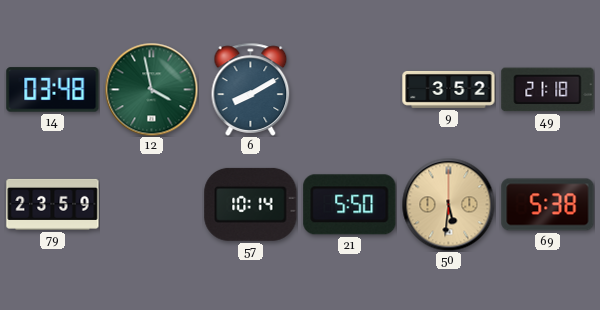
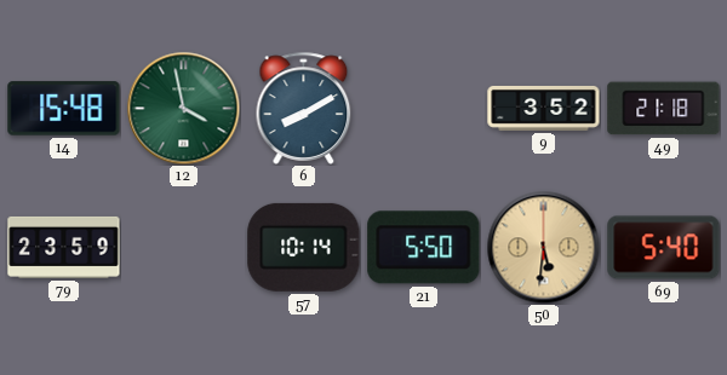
14: 03:48 -> 15:48 (64, 109)
69: 5:38 -> 5:40 (664, 248)
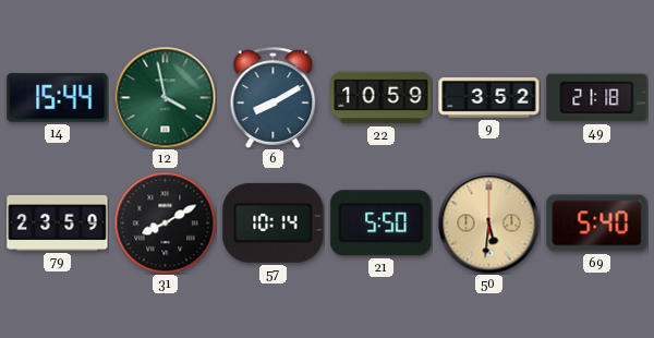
14: 15:48 -> 15:44 (58, 98)
22: none -> 10:59 (381, 98)
31: none -> 8:10 (165, 222)
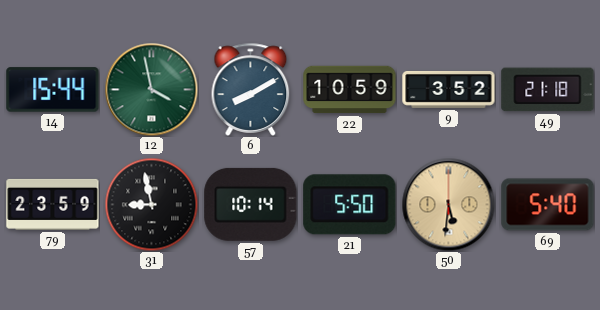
31: 8:10 -> 8:58 (151, 204)
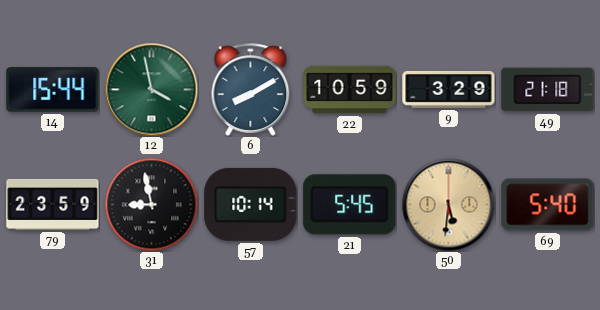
9: 3:52 -> 3:29 (449, 89)
21: 5:50 -> 5:45 (350, 205)
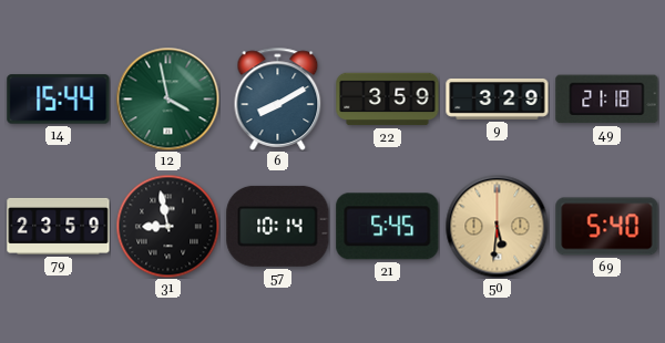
22: 10:59 -> 3:59 (388, 100)
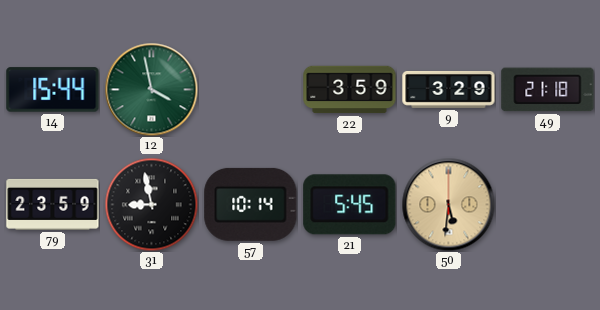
6: 8:10 -> none (278, 98)
69: 5:40 -> none (607, 227)
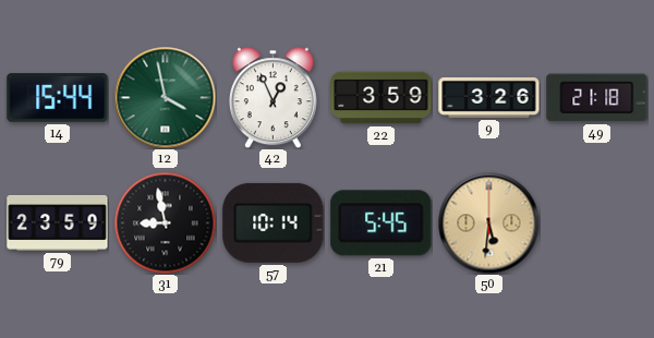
42: none -> 12:56 (272, 97)
9: 3:29 -> 3:26 (489, 97)
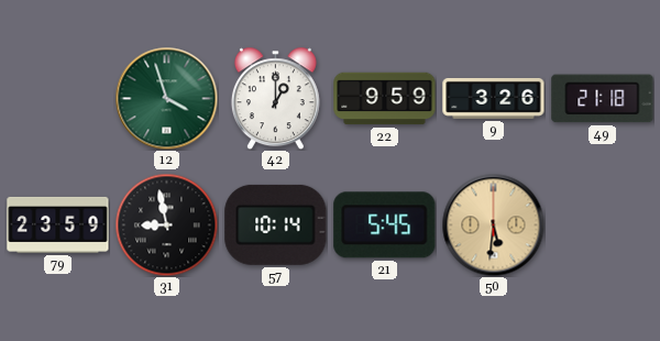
14: 15:44 -> none (58, 98)
12: 3:58 -> 3:57 (166, 98)
42: 12:56 -> 1:00 (275, 98)
22: 3:59 -> 9:59 (385, 99)
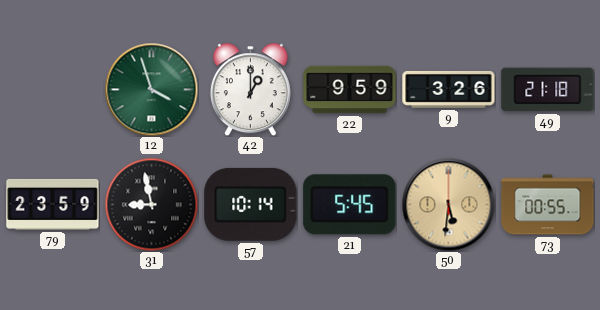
73: none -> 00:55 (548, 205)
